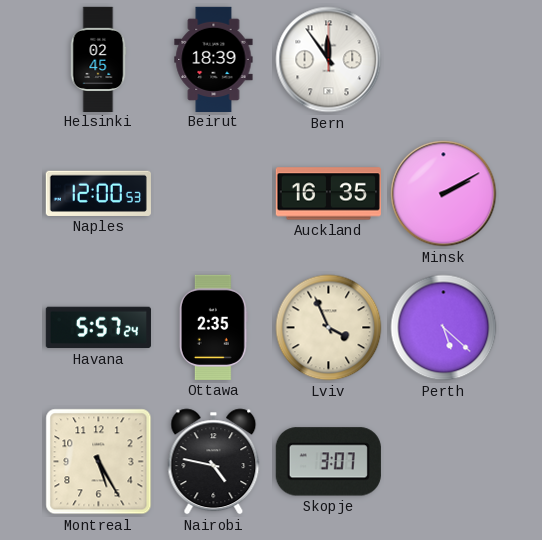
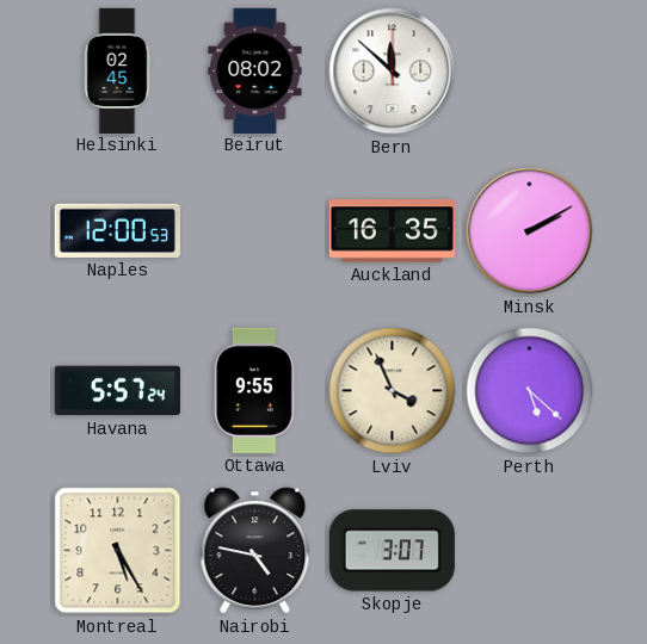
Beirut: 18:39 -> 08:02 (255, 70)
Bern: 11:54 -> 11:52 (393, 72)
Ottawa: 2:35 -> 9:55 (254, 390)
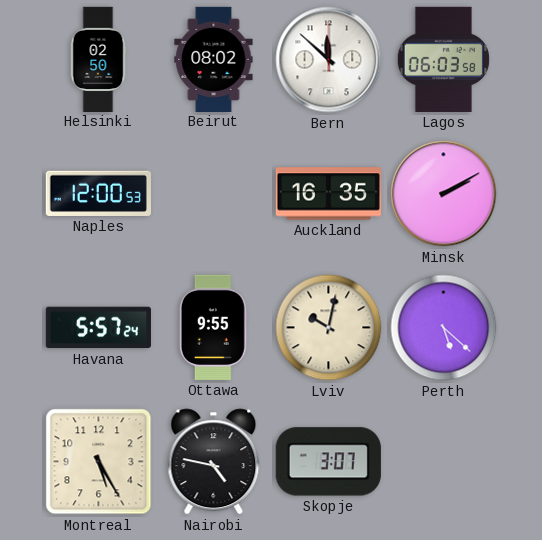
Helsinki: 02:45 -> 02:50 (98, 59)
Lagos: none -> 06:03 (443, 59)
Lviv: 3:56 -> 10:02 (329, 328)
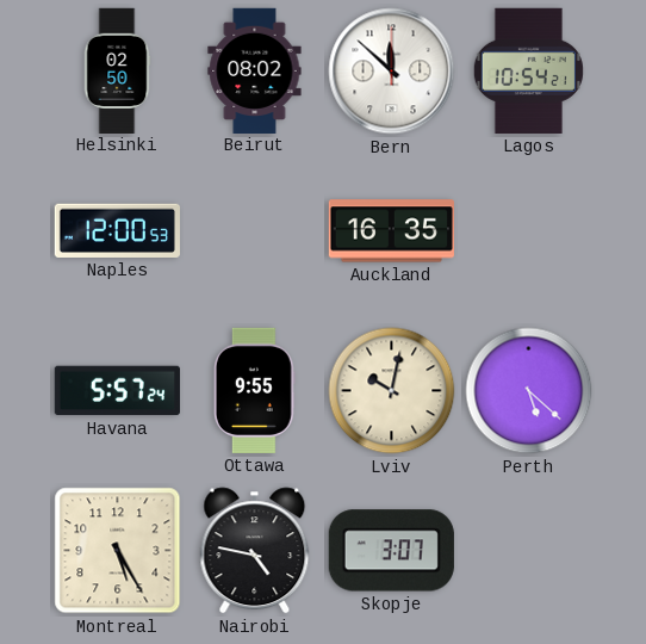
Lagos: 06:03 -> 10:54 (528, 70)
Minsk: 2:10 -> none (444, 194)
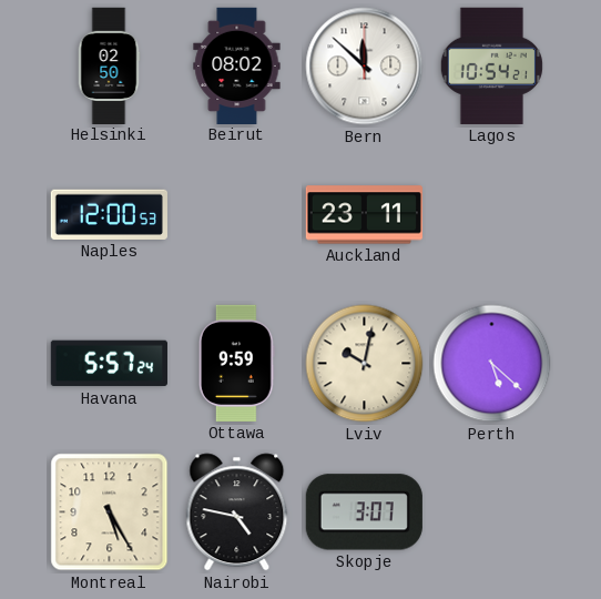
Auckland: 16:35 -> 23:11 (364, 215)
Ottawa: 9:55 -> 9:59 (236, 363)
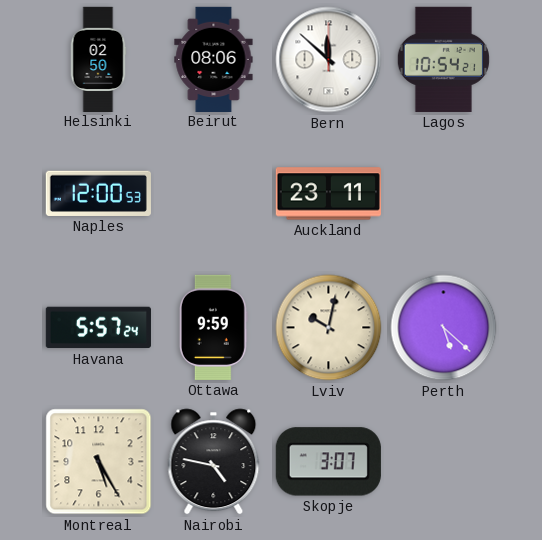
Beirut: 08:02 -> 08:06 (214, 59)
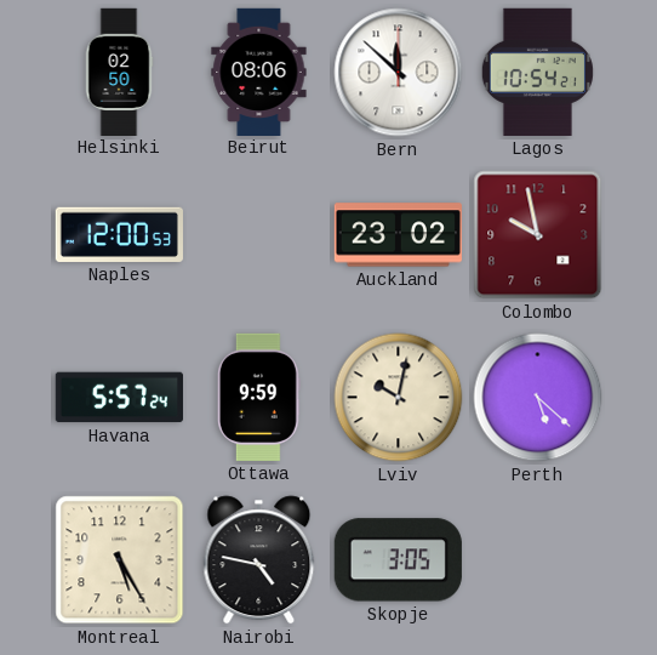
Auckland: 23:11 -> 23:02 (398, 235)
Colombo: none -> 9:58 (538, 235)
Skopje: 3:07 -> 3:05 (398, 560)
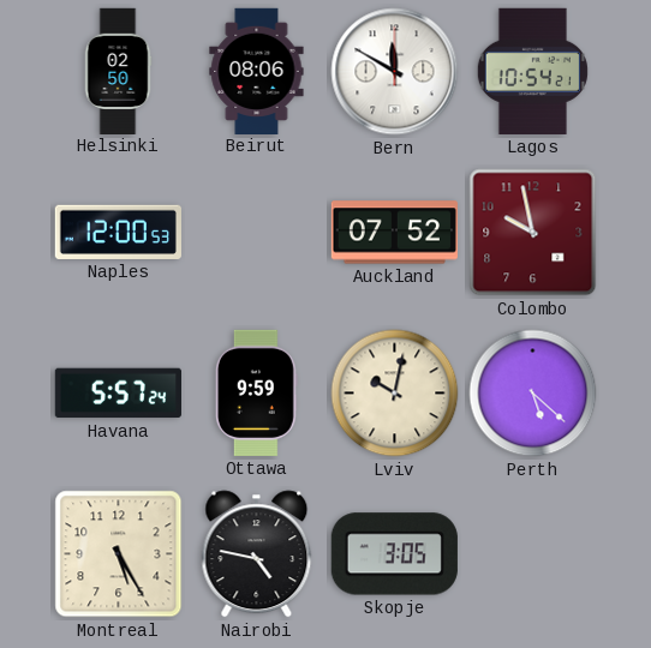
Bern: 11:52 -> 11:50 (395, 72)
Auckland: 23:02 -> 07:52 (394, 233)
